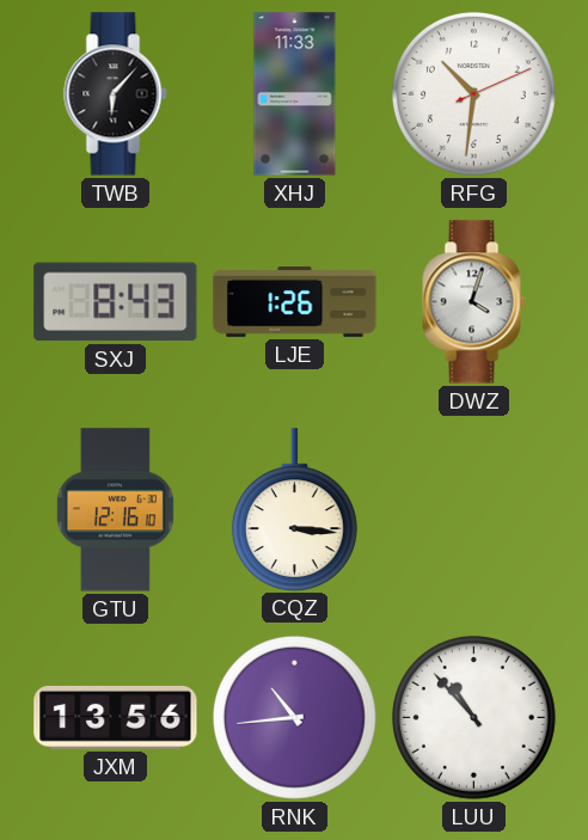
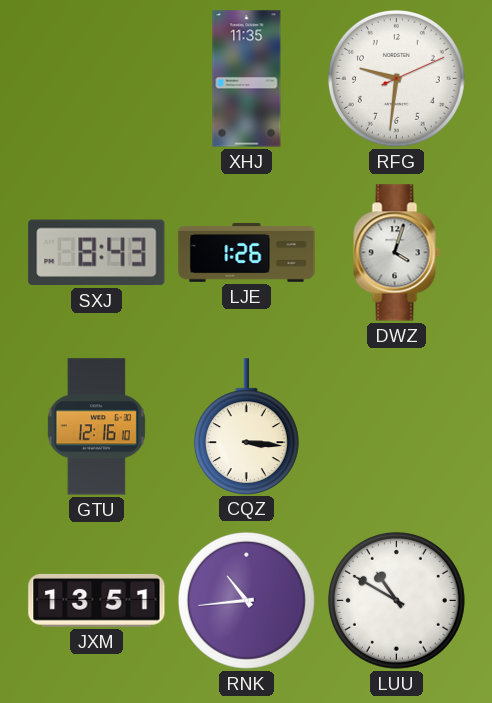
TWB: 6:07 -> none (116, 94)
XHJ: 11:33 -> 11:35 (247, 79)
RFG: 10:31 -> 9:31 (396, 78)
JXM: 13:56 -> 13:51 (97, 600)
LUU: 10:53 -> 10:50 (396, 600)
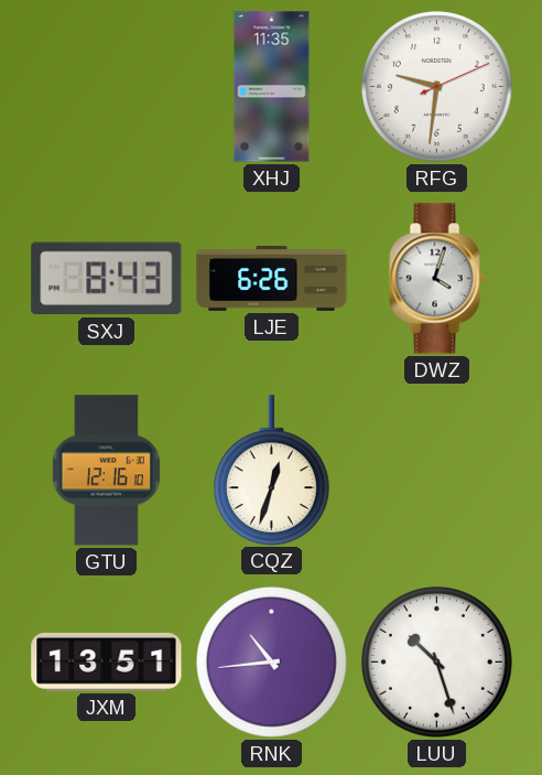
LJE: 1:26 -> 6:26 (272, 279)
CQZ: 3:16 -> 12:33 (271, 470)
LUU: 10:50 -> 10:27 (436, 661)
